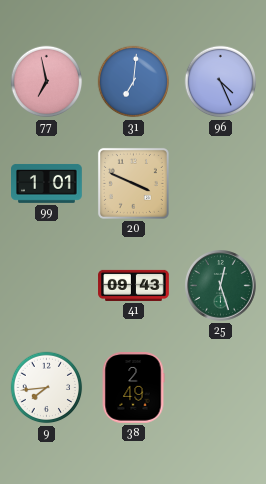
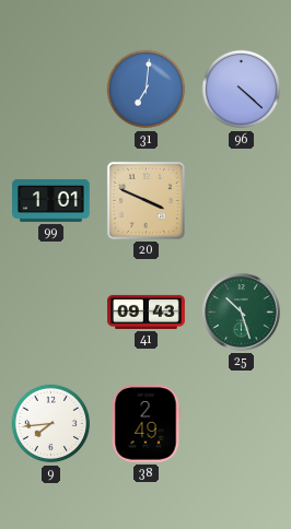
77: 6:58 -> none (47, 82)
96: 4:26 -> 4:22 (242, 90)
25: 12:27 -> 10:27 (242, 313)
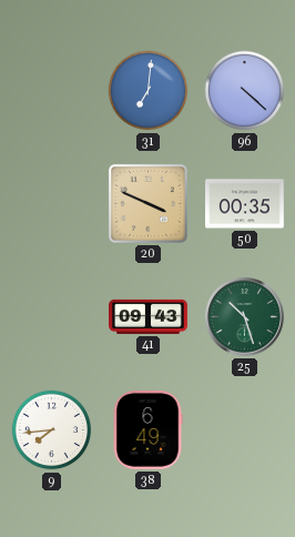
99: 1:01 -> none (51, 200)
50: none -> 00:35 (245, 204)
38: 2:49 -> 6:49 (147, 430)
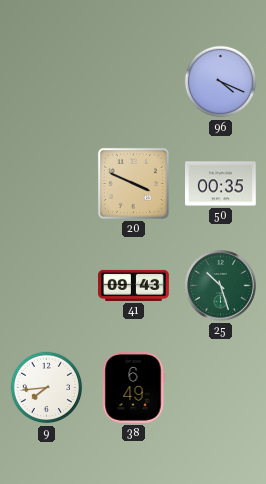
31: 7:01 -> none (149, 91)
96: 4:22 -> 4:19 (221, 82)
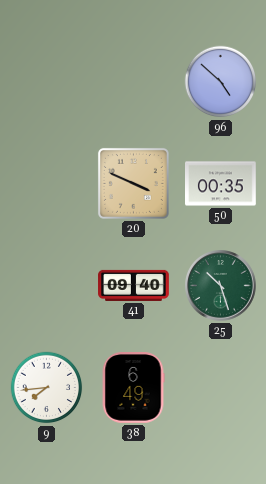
96: 4:19 -> 4:52 (221, 82)
41: 09:43 -> 09:40 (134, 285)
